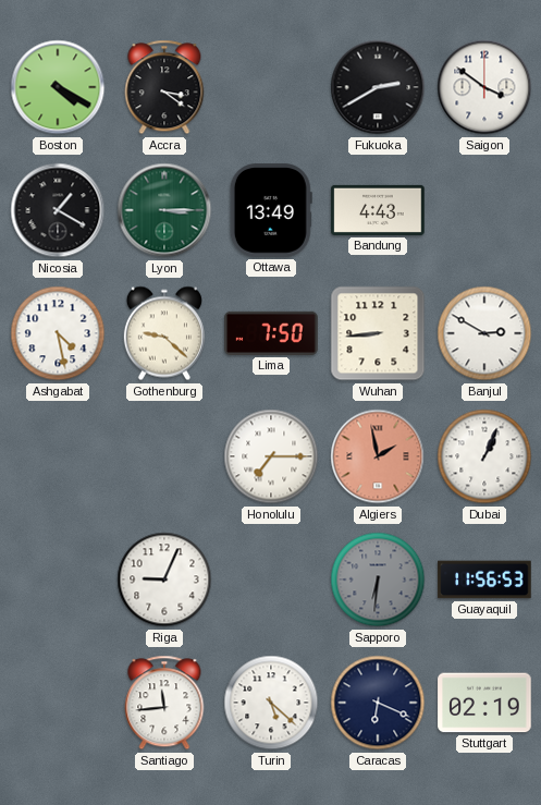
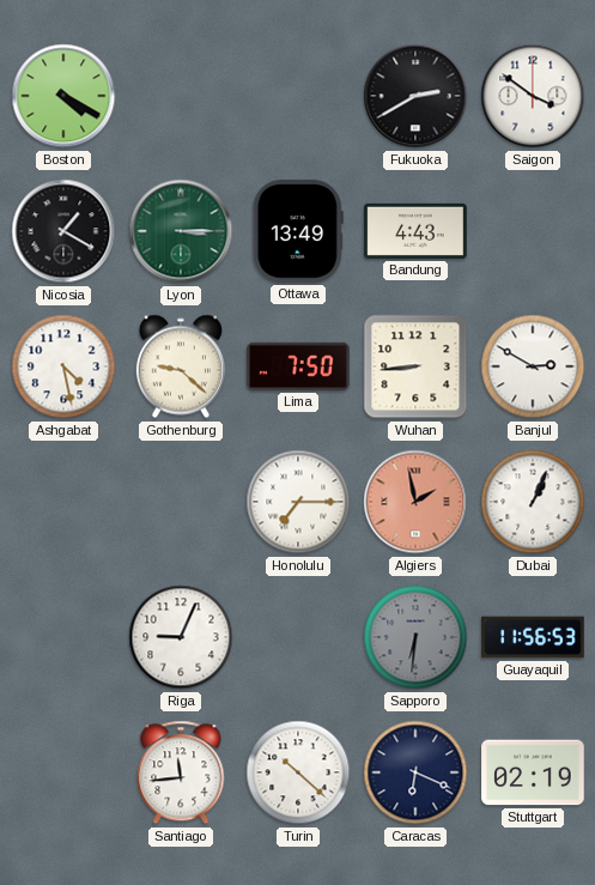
Accra: 3:21 -> none (164, 87)
Turin: 5:22 -> 10:22 (298, 772)
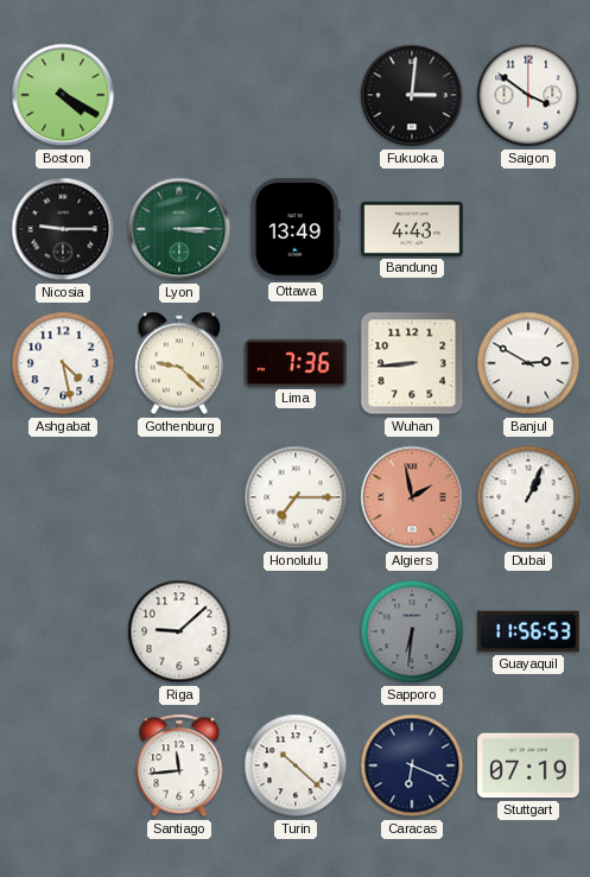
Fukuoka: 2:40 -> 3:01 (412, 95)
Nicosia: 1:20 -> 9:15 (63, 229)
Lima: 7:50 -> 7:36 (296, 363)
Riga: 9:04 -> 9:08 (179, 631)
Stuttgart: 02:19 -> 07:19 (528, 765)
